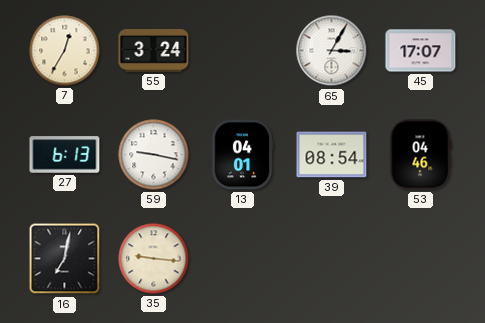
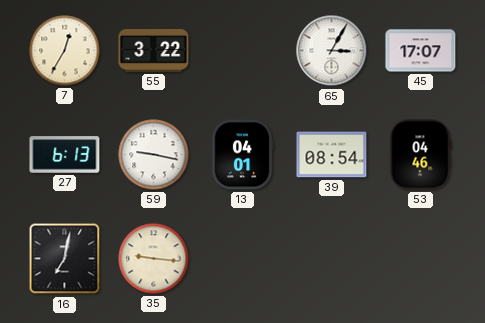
55: 3:24 -> 3:22 (154, 51)
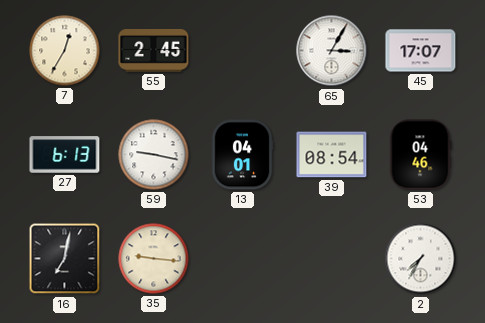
55: 3:22 -> 2:45 (154, 51)
2: none -> 7:35 (421, 259)
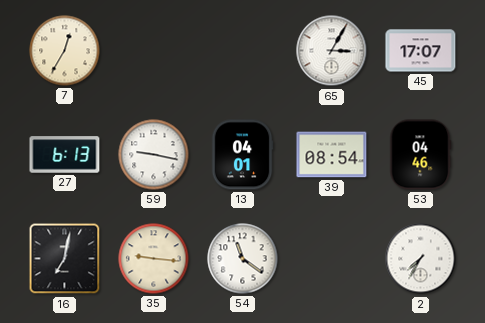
55: 2:45 -> none (154, 51)
54: none -> 11:21 (243, 259)
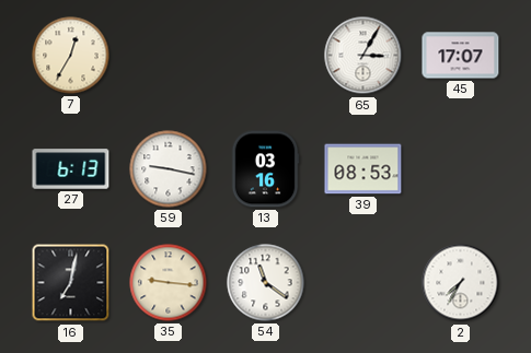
13: 04:01 -> 03:16 (265, 169)
39: 08:54 -> 08:53 (363, 169)
53: 04:46 -> none (421, 155)
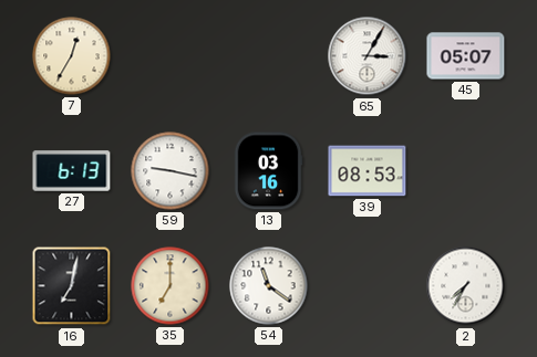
45: 17:07 -> 05:07 (466, 56)
35: 9:16 -> 7:00 (171, 286)
